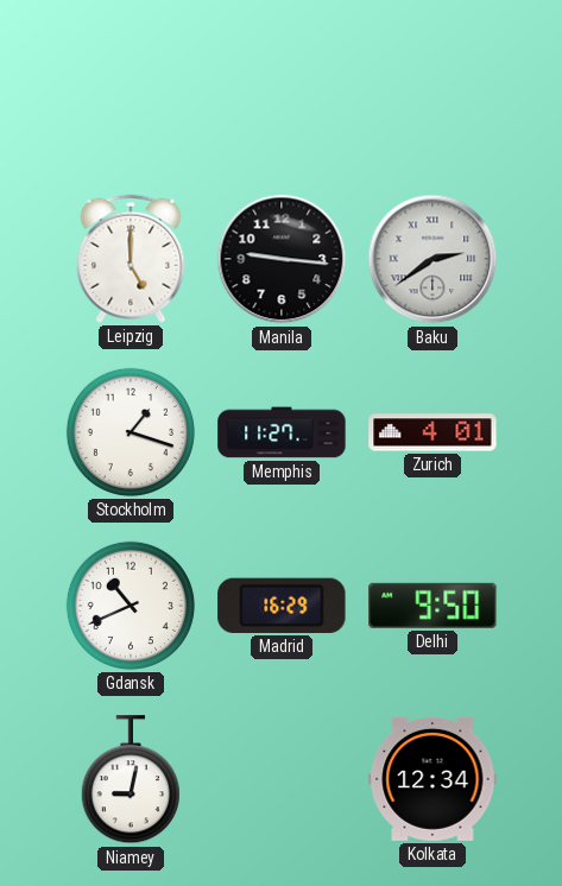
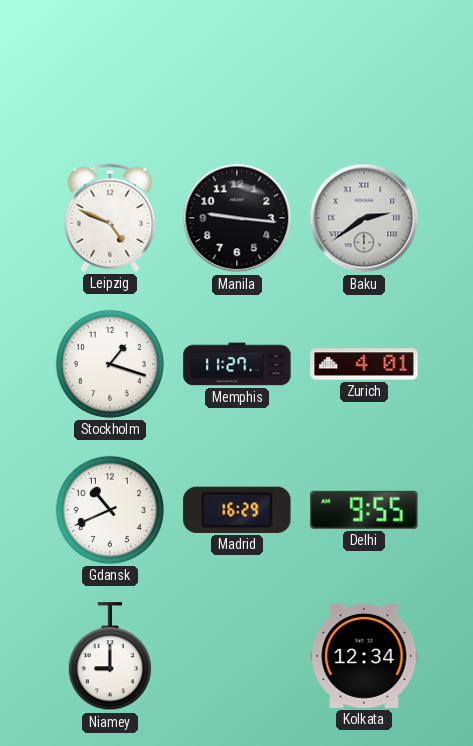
Leipzig: 5:00 -> 4:49 (110, 218)
Delhi: 9:50 -> 9:55 (364, 510)
Niamey: 9:02 -> 9:00 (110, 657)
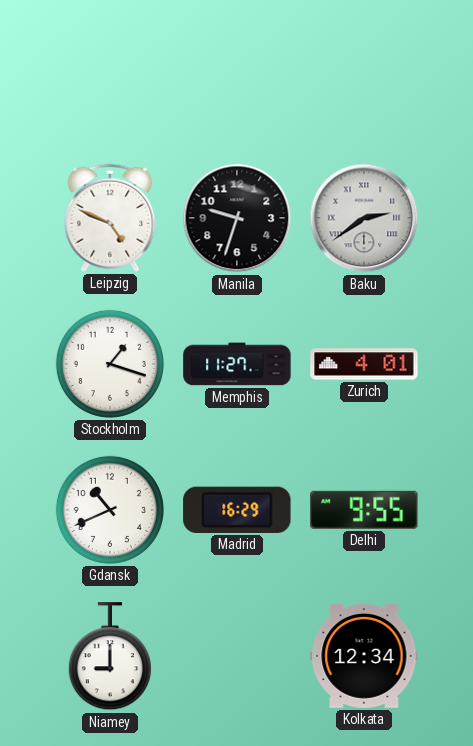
Manila: 9:16 -> 9:33 (237, 218)
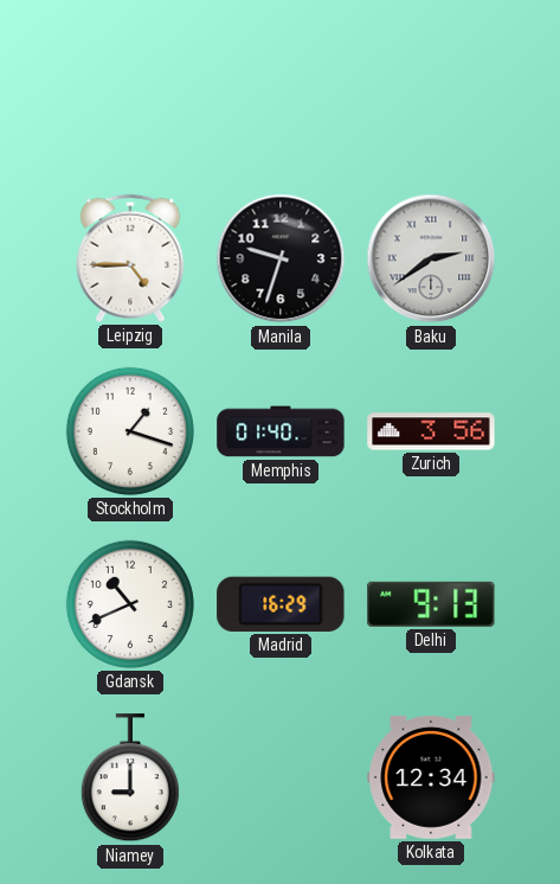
Leipzig: 4:49 -> 4:45 (130, 258)
Memphis: 11:27 -> 01:40 (281, 431)
Zurich: 4:01 -> 3:56 (431, 431)
Delhi: 9:55 -> 9:13 (431, 604)
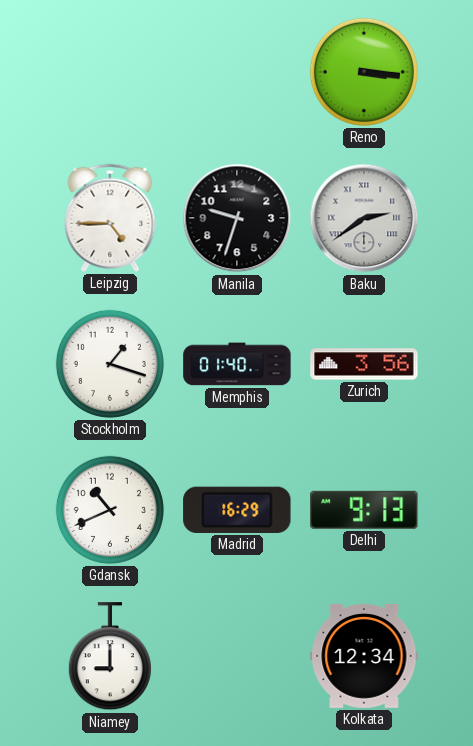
Reno: none -> 3:16 (364, 72)
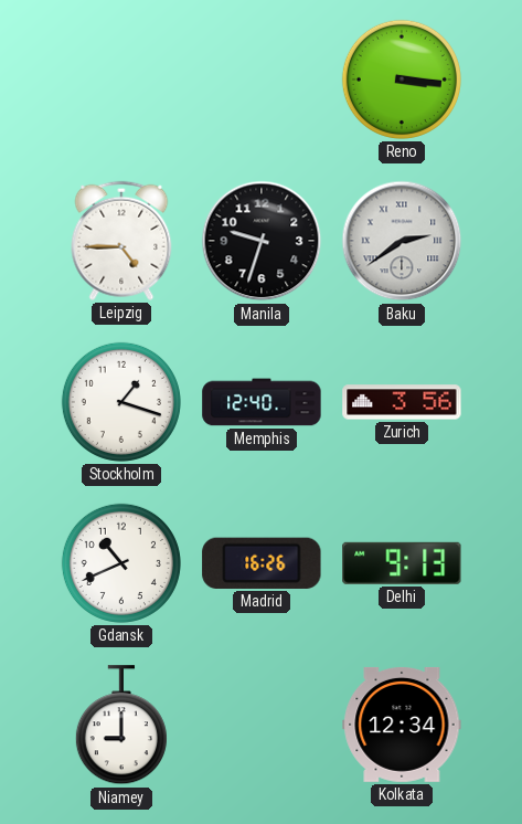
Memphis: 01:40 -> 12:40 (262, 402)
Madrid: 16:29 -> 16:26 (262, 563)
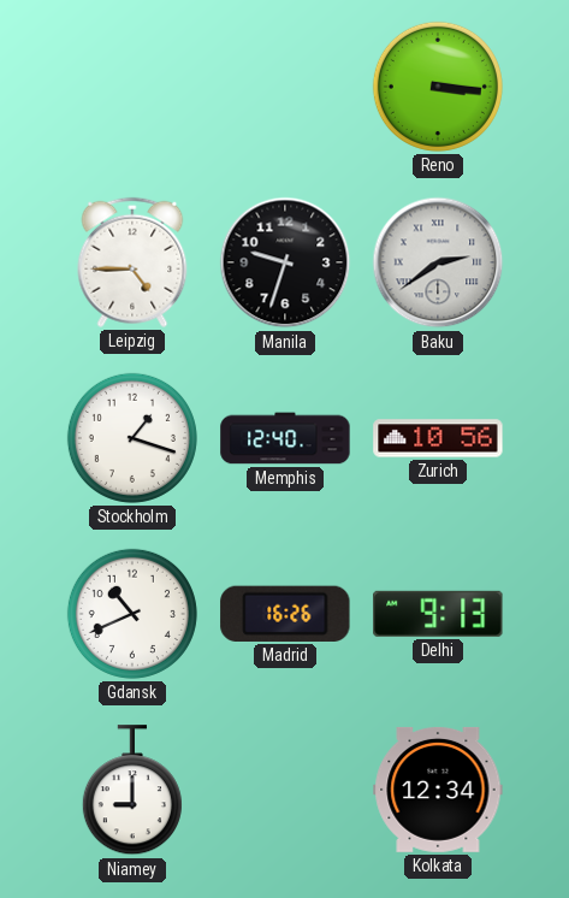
Zurich: 3:56 -> 10:56 (438, 438)
